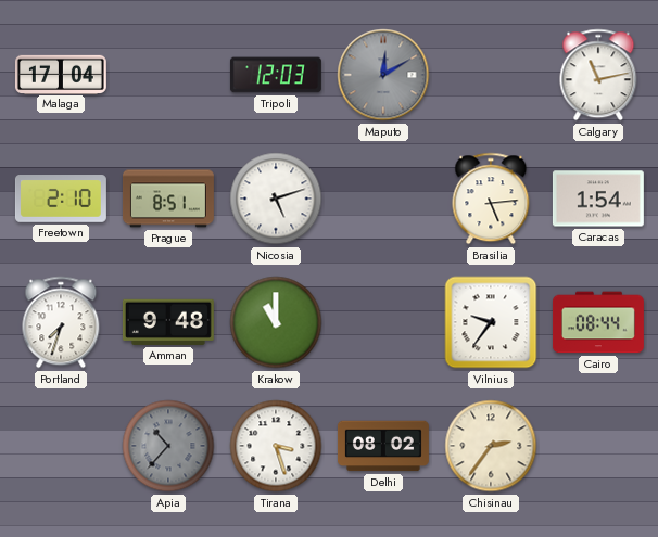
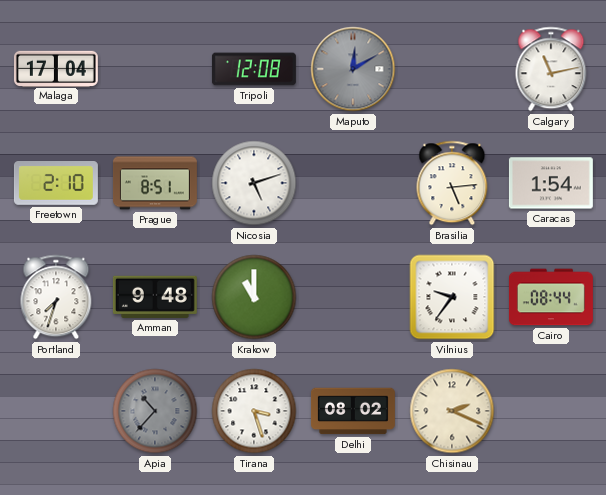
Tripoli: 12:03 -> 12:08 (254, 69)
Chisinau: 2:36 -> 2:19 (452, 411)
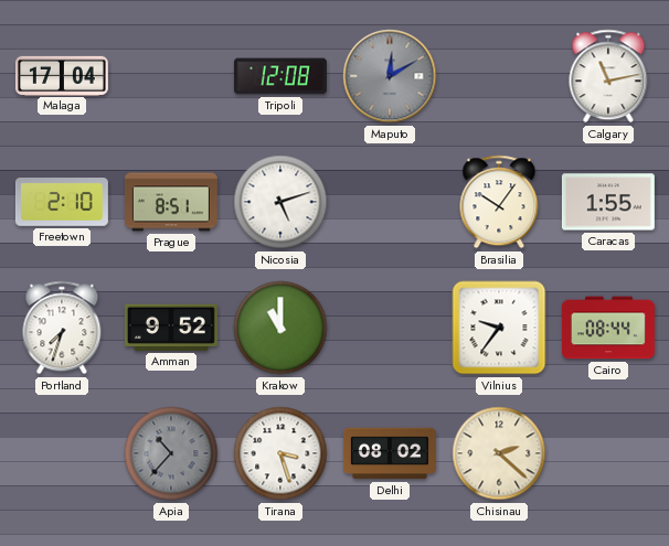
Brasilia: 5:14 -> 10:06 (499, 202)
Caracas: 1:54 -> 1:55 (608, 202)
Amman: 9:48 -> 9:52 (171, 328)
Chisinau: 2:19 -> 2:22 (499, 453)
